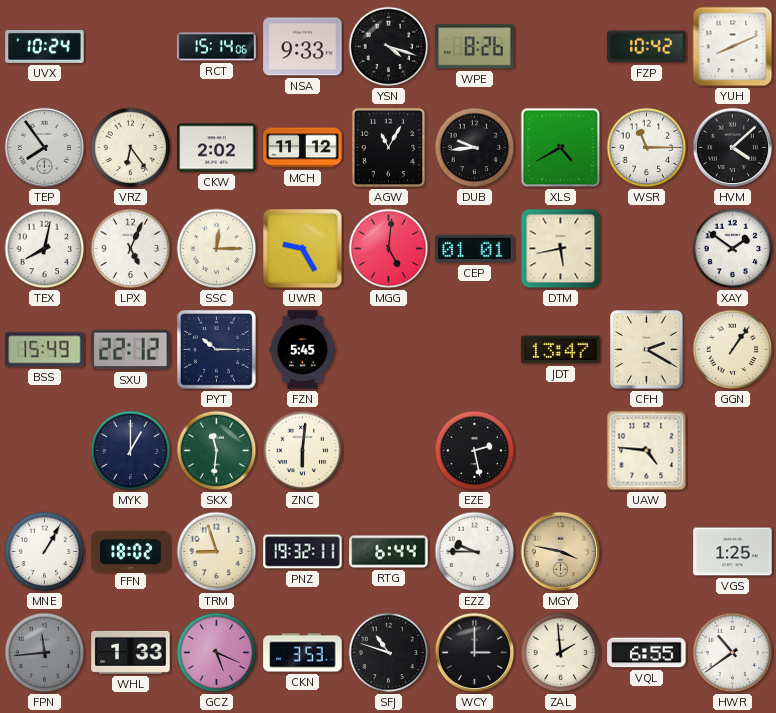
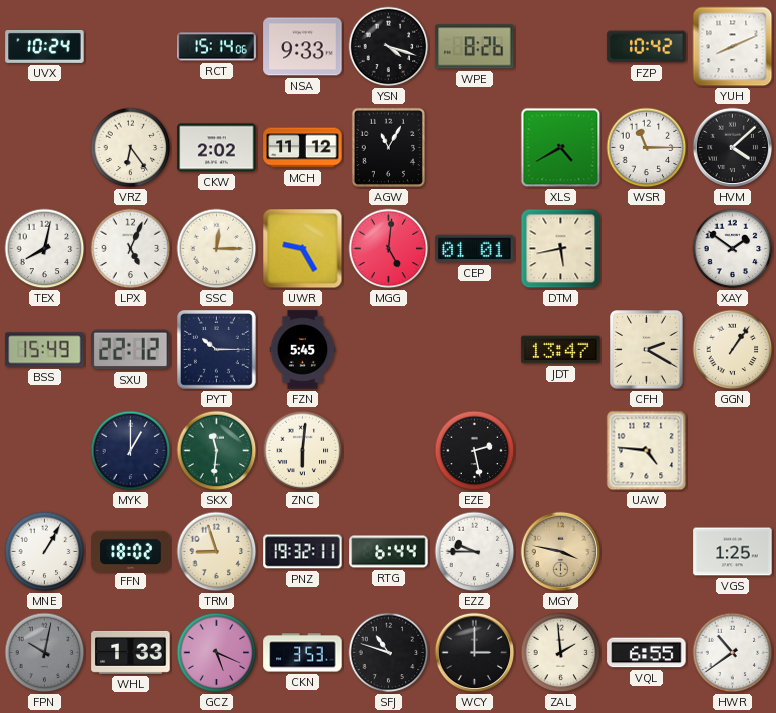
TEP: 7:54 -> none (45, 148)
DUB: 9:44 -> none (475, 148)
FPN: 11:44 -> 10:02 (45, 653)
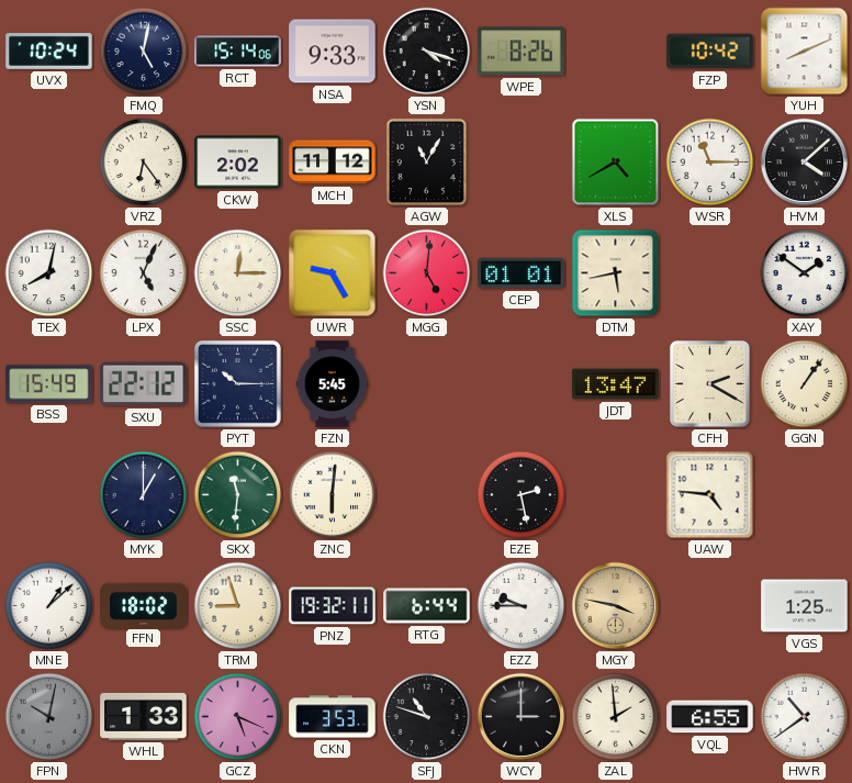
FMQ: none -> 5:02 (144, 52)
MNE: 1:05 -> 1:08 (49, 606)
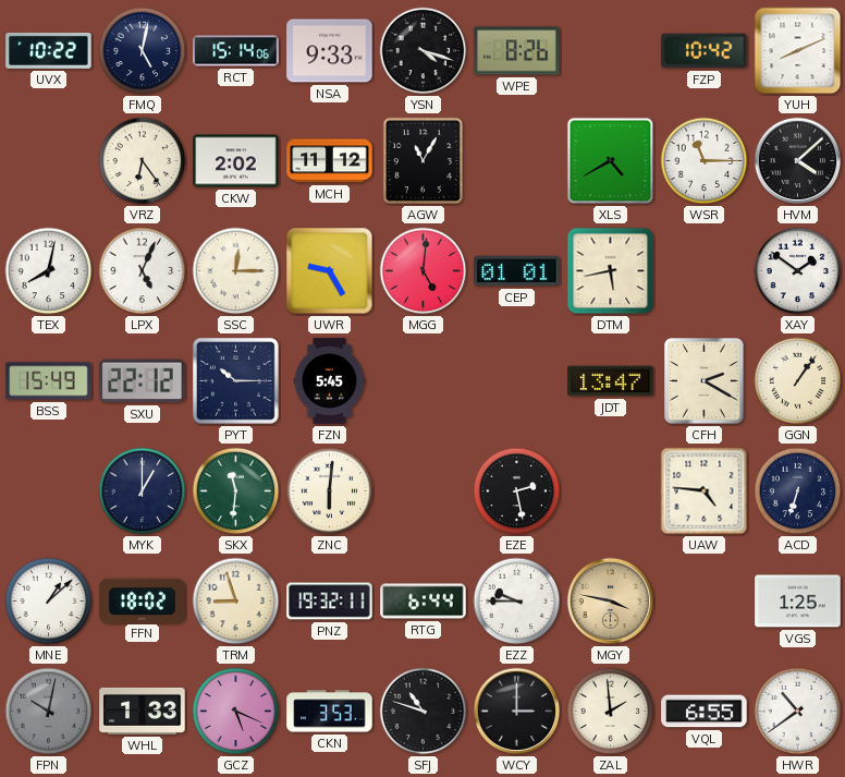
UVX: 10:24 -> 10:22 (49, 50)
ACD: none -> 6:33 (798, 491)
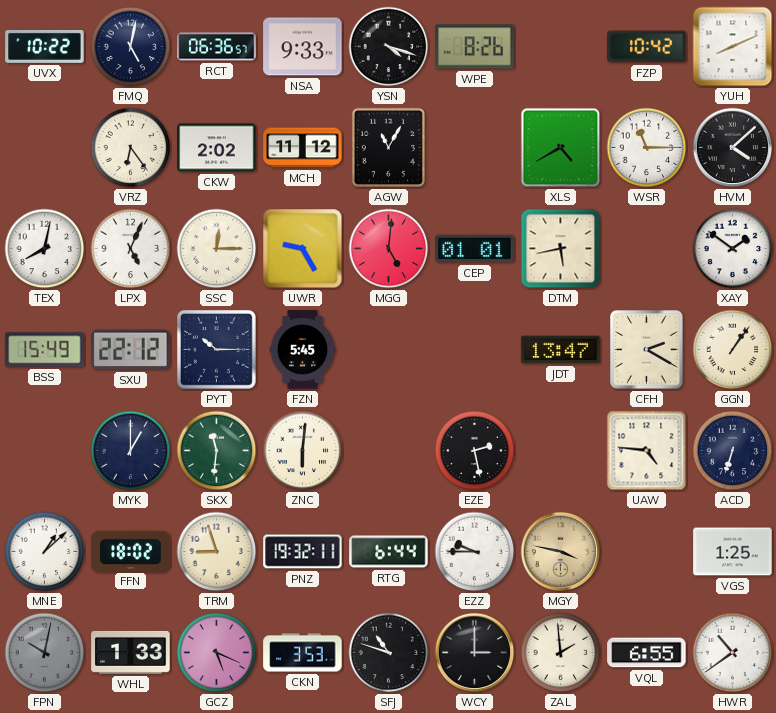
RCT: 15:14 -> 06:36 (217, 47)
